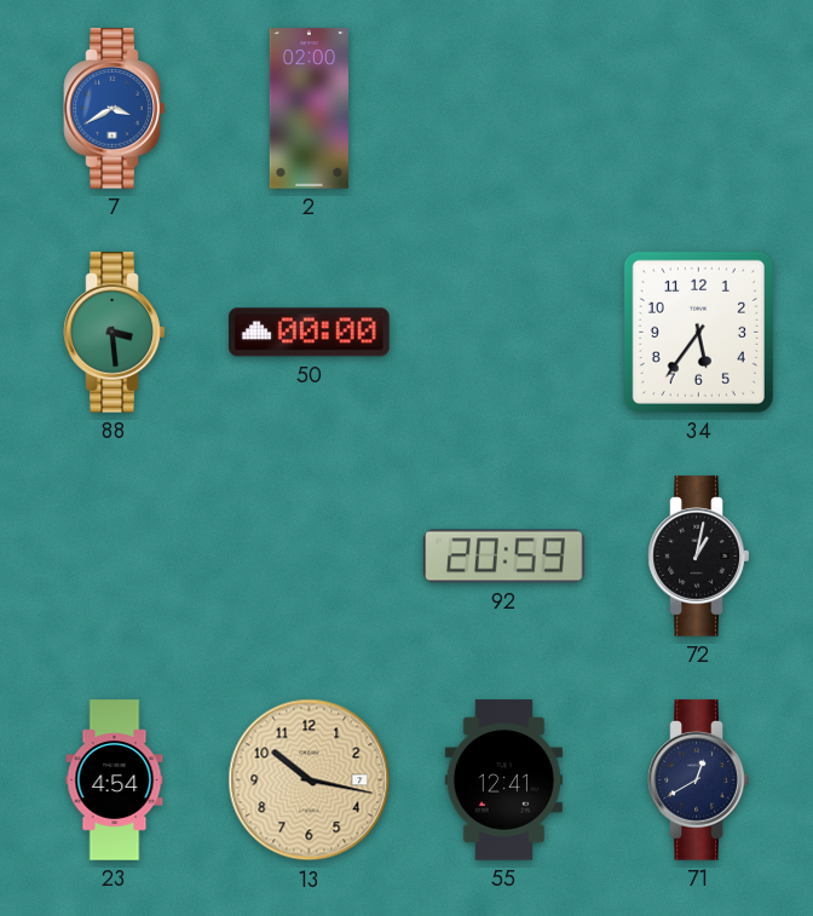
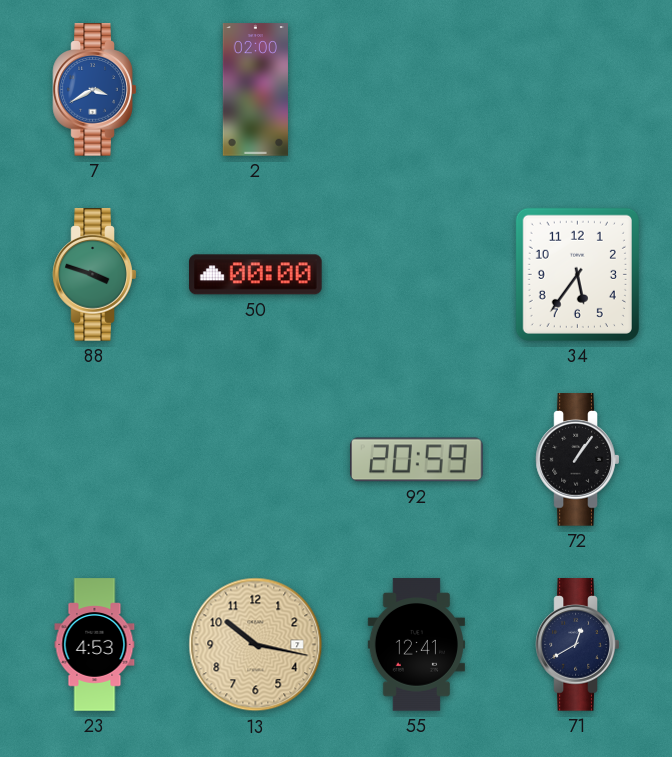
88: 3:29 -> 3:48 (95, 275)
72: 1:02 -> 1:06 (578, 460)
23: 4:54 -> 4:53 (95, 645)
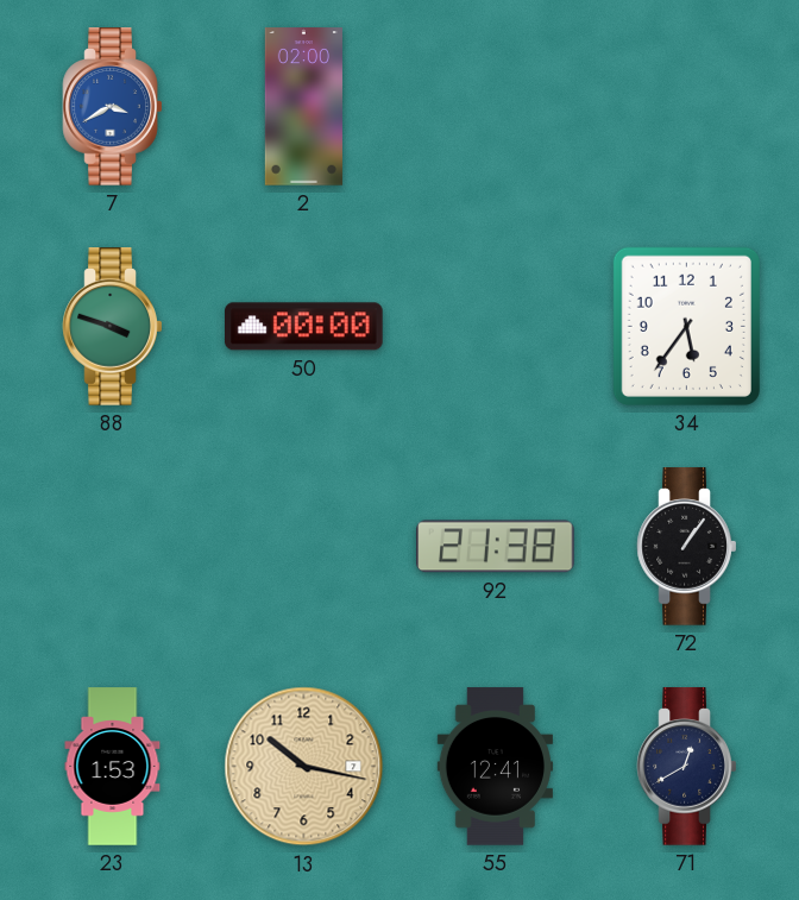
92: 20:59 -> 21:38 (496, 547)
23: 4:53 -> 1:53 (113, 767)
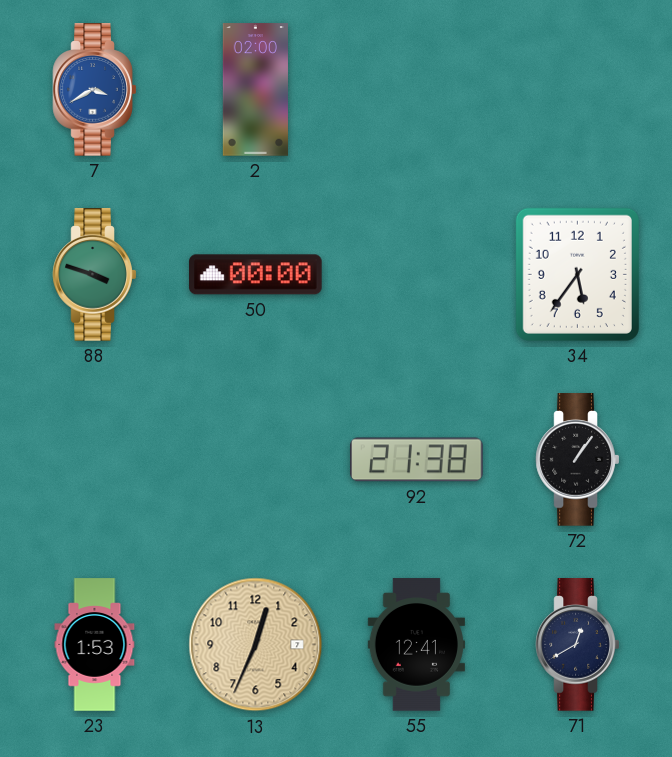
13: 10:17 -> 12:34 (256, 645)
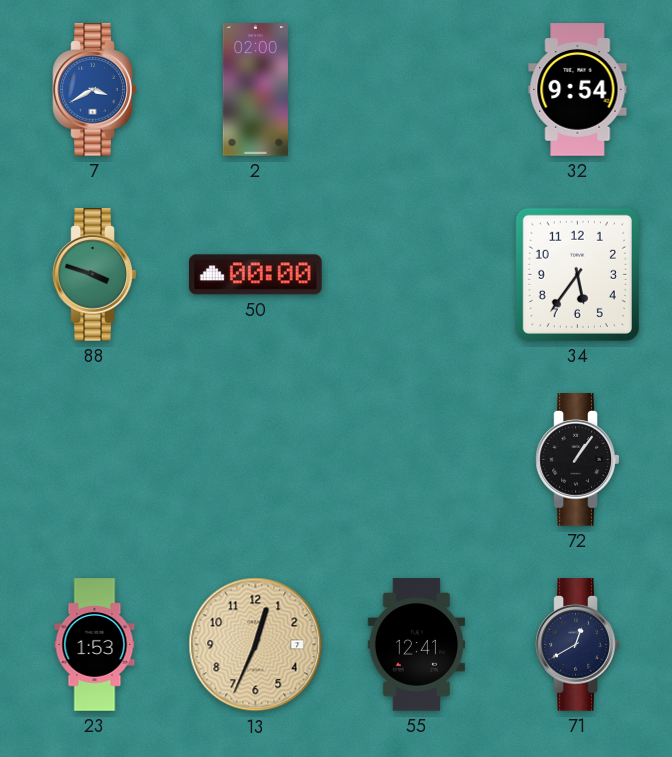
32: none -> 9:54 (578, 90)
92: 21:38 -> none (417, 460)
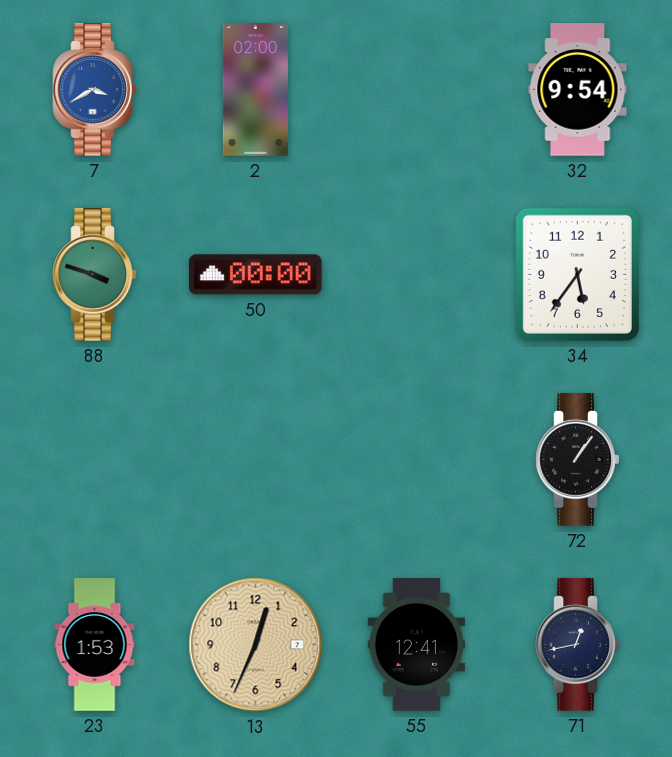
71: 12:40 -> 12:43 (578, 645)
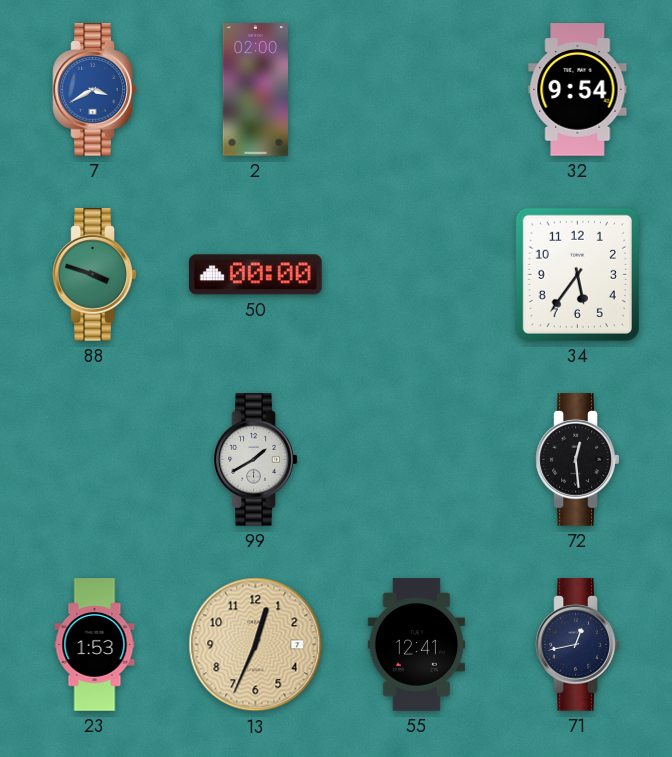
99: none -> 1:40 (256, 460)
72: 1:06 -> 12:29 (578, 460)
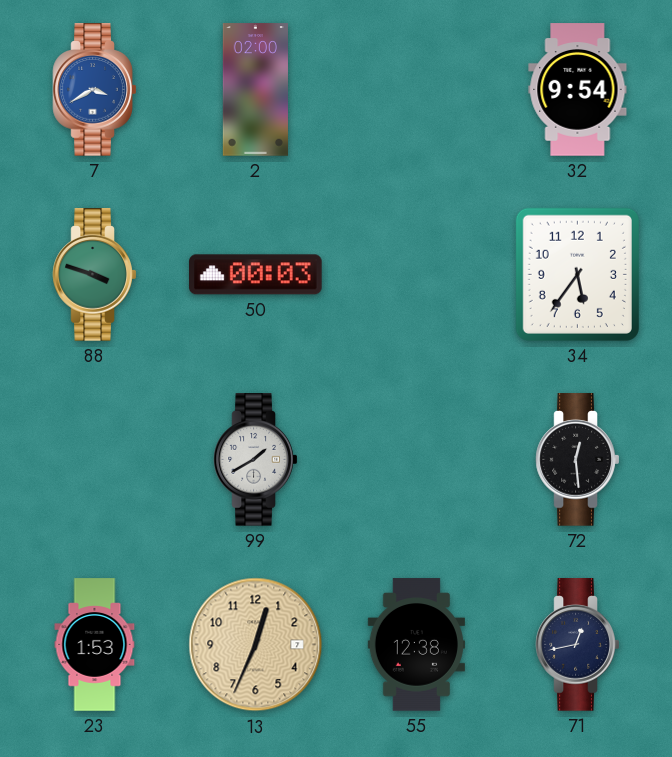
50: 00:00 -> 00:03 (256, 275)
55: 12:41 -> 12:38 (416, 645)
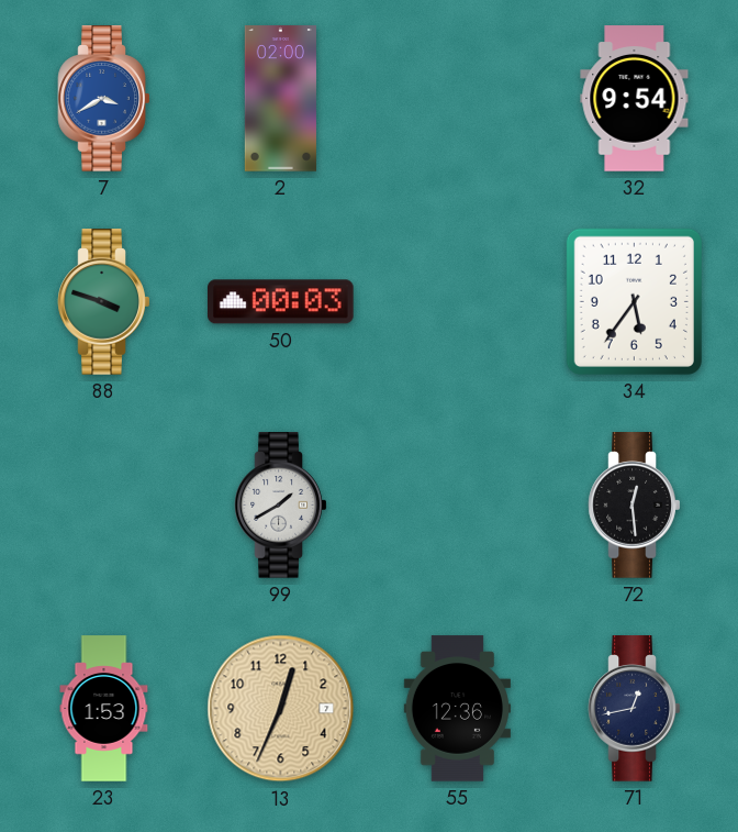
55: 12:38 -> 12:36 (457, 709)
